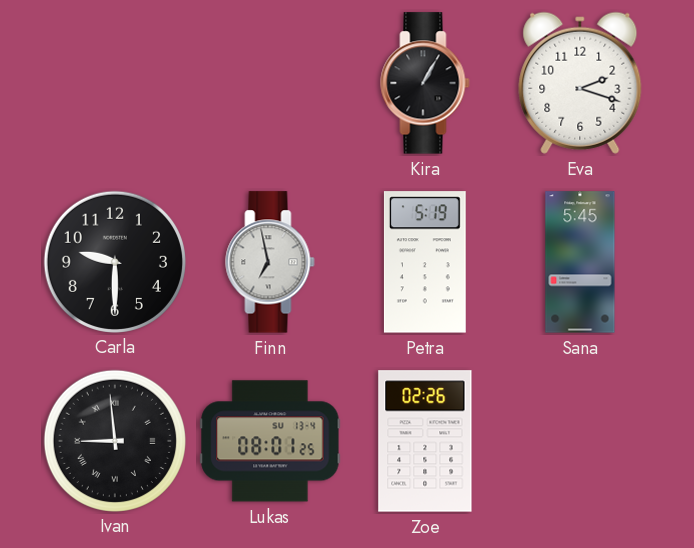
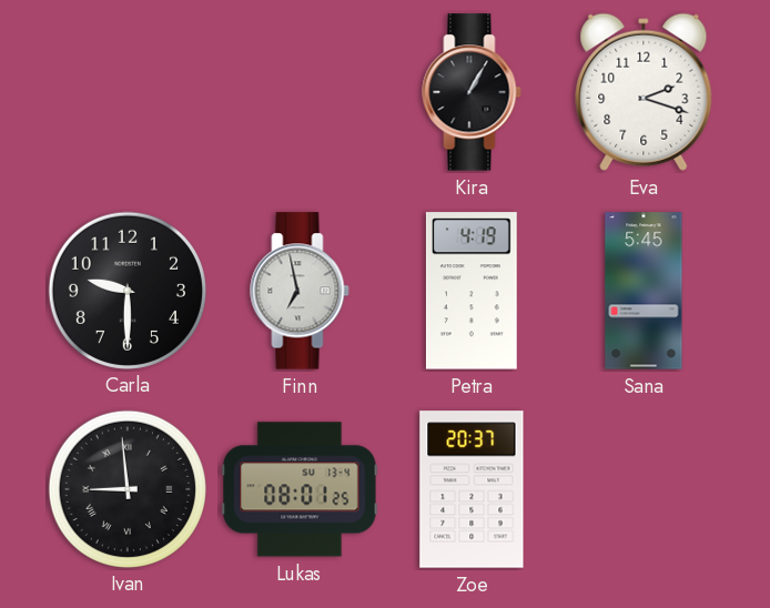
Petra: 5:19 -> 4:19 (472, 291)
Zoe: 02:26 -> 20:37 (472, 489)
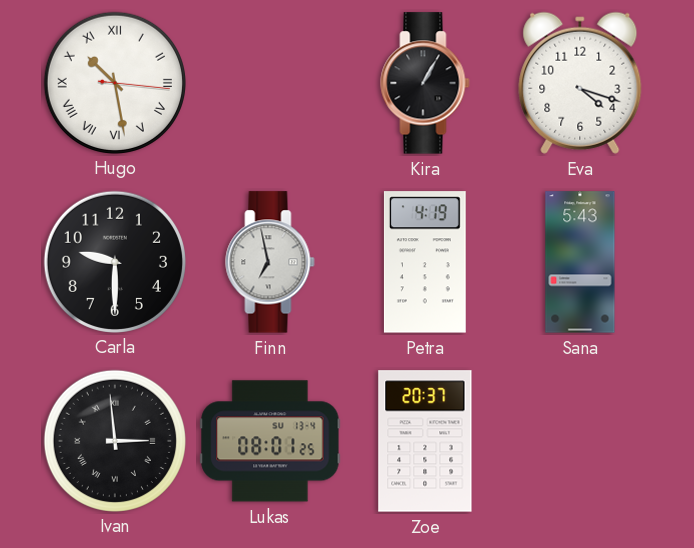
Hugo: none -> 10:28 (114, 82)
Eva: 2:18 -> 4:18 (580, 83)
Sana: 5:45 -> 5:43 (580, 262)
Ivan: 8:59 -> 2:59 (114, 440)
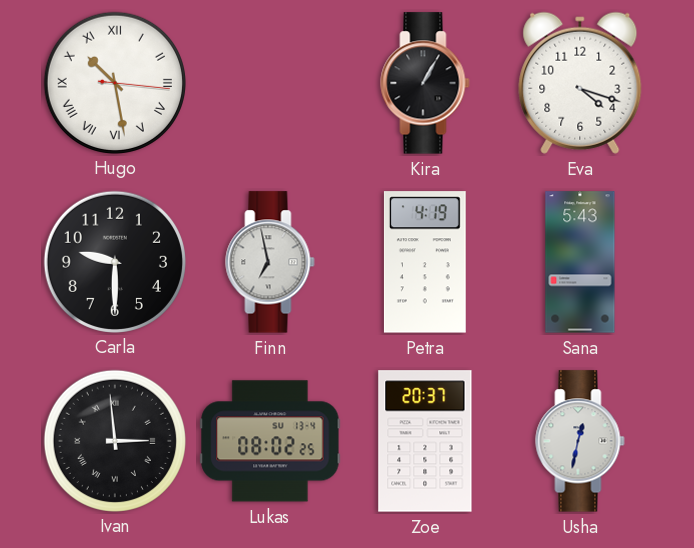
Lukas: 08:01 -> 08:02 (270, 441)
Usha: none -> 12:32 (580, 441)
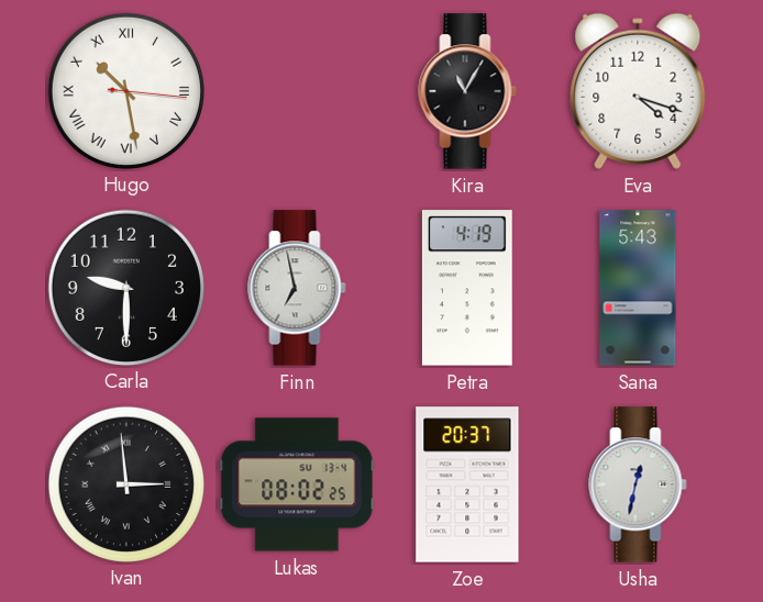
Kira: 1:05 -> 11:05 (467, 91)
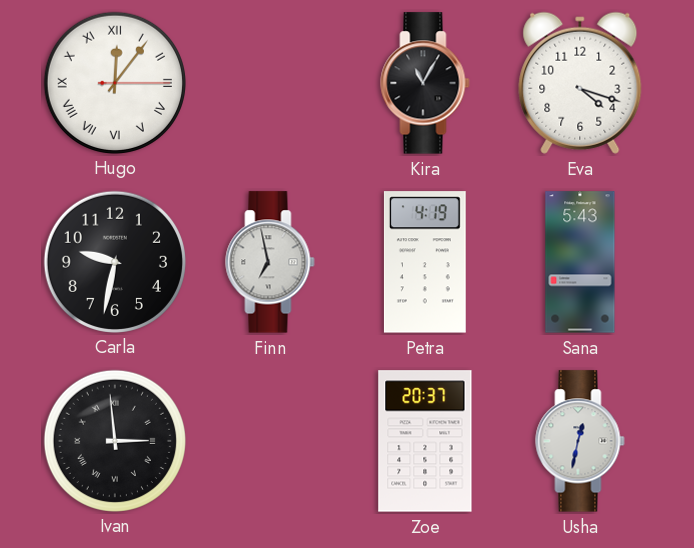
Hugo: 10:28 -> 12:06 (114, 82)
Carla: 9:30 -> 9:32 (114, 261)
Lukas: 08:02 -> none (297, 484)
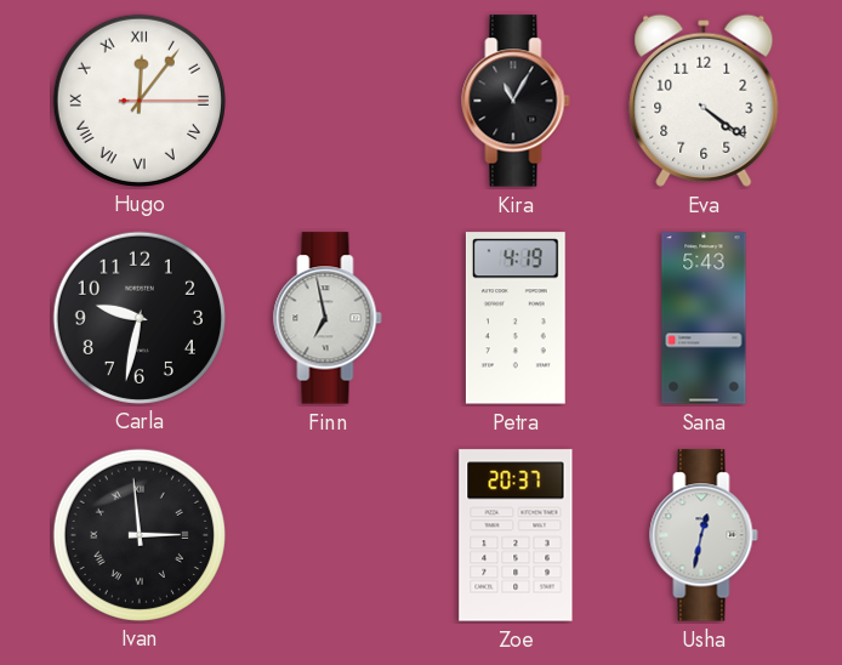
Eva: 4:18 -> 4:21 (704, 101)
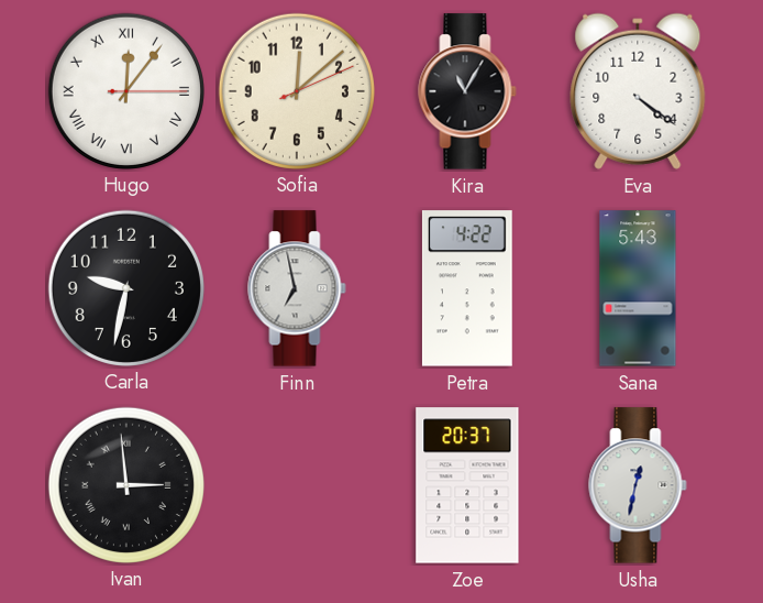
Sofia: none -> 12:08 (296, 90)
Petra: 4:19 -> 4:22 (467, 288)
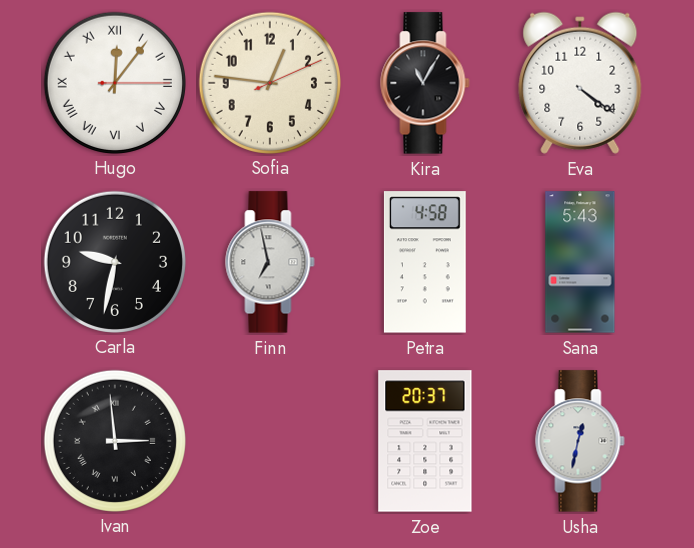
Sofia: 12:08 -> 12:46 (269, 82)
Petra: 4:22 -> 4:58 (425, 262)
